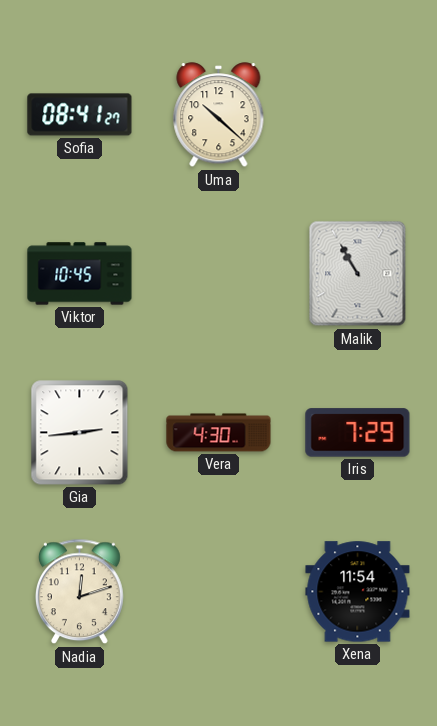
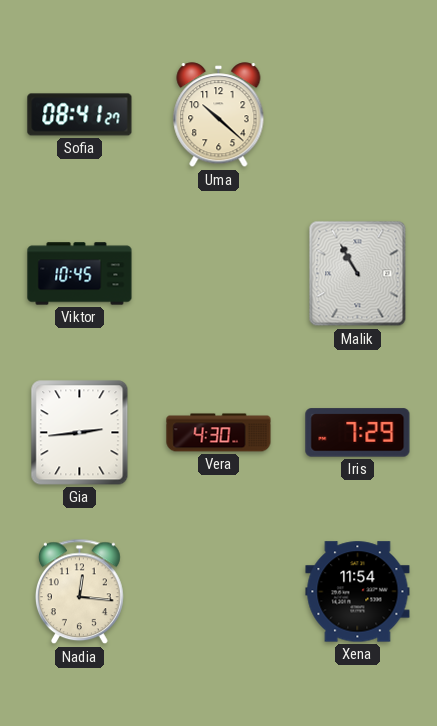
Nadia: 12:12 -> 12:16 (79, 592)
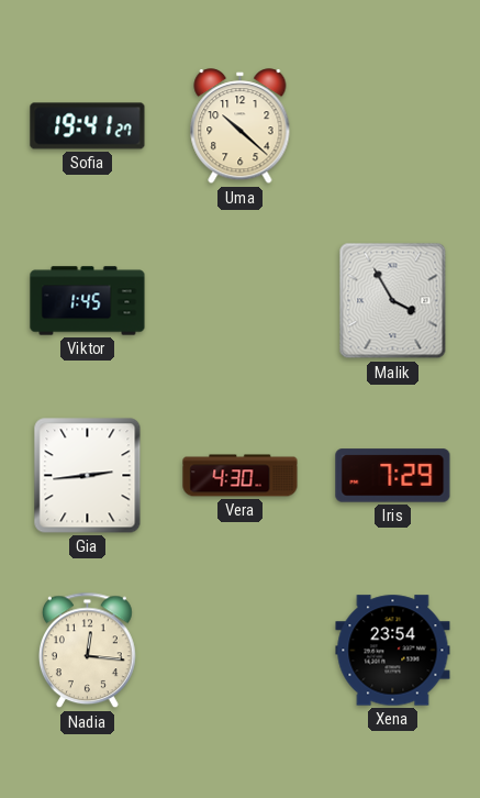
Sofia: 08:41 -> 19:41 (88, 126)
Viktor: 10:45 -> 1:45 (88, 301)
Malik: 10:55 -> 3:55 (393, 301)
Xena: 11:54 -> 23:54 (393, 651)
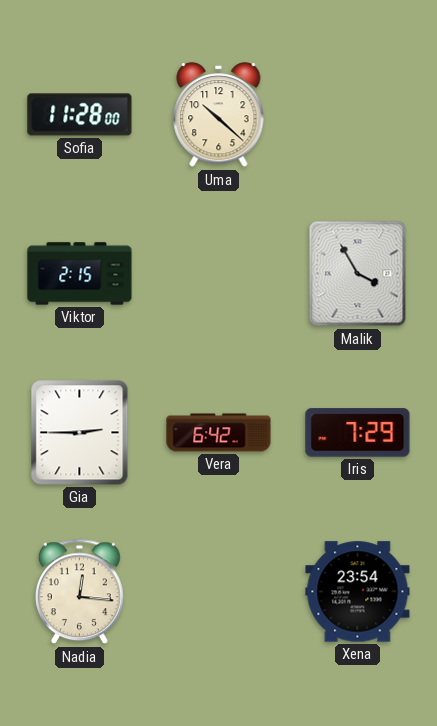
Sofia: 19:41 -> 11:28 (80, 115)
Viktor: 1:45 -> 2:15 (80, 274)
Gia: 2:44 -> 2:45 (80, 433)
Vera: 4:30 -> 6:42 (219, 433)
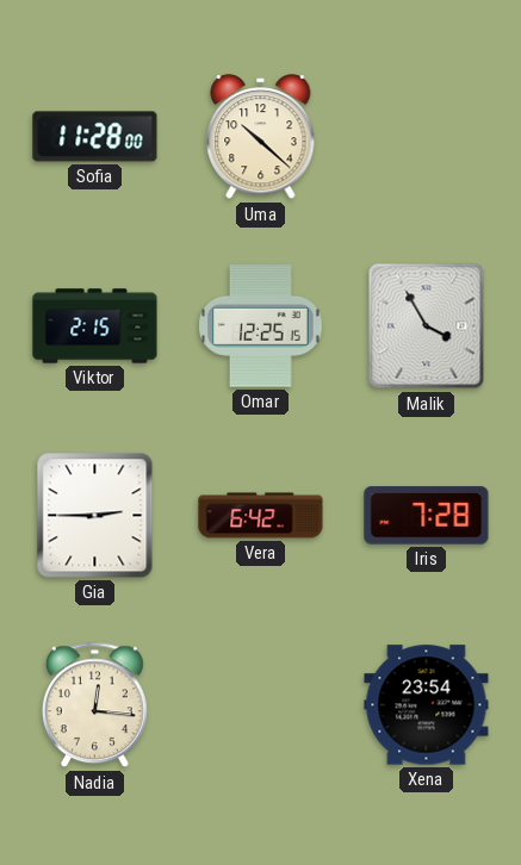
Omar: none -> 12:25 (261, 326)
Iris: 7:29 -> 7:28 (427, 516)
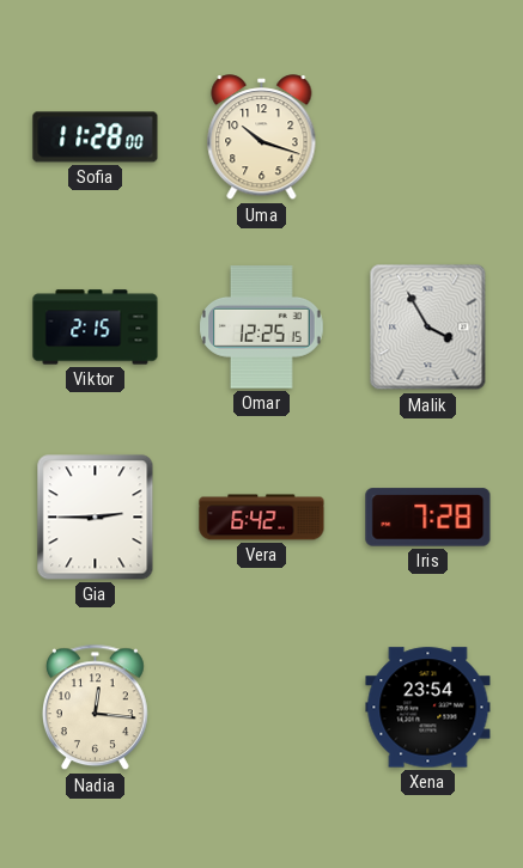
Uma: 10:22 -> 10:18 (262, 137)
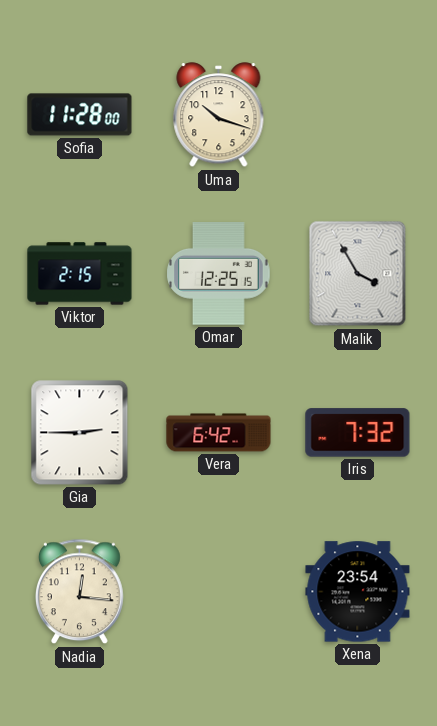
Iris: 7:28 -> 7:32 (358, 433)
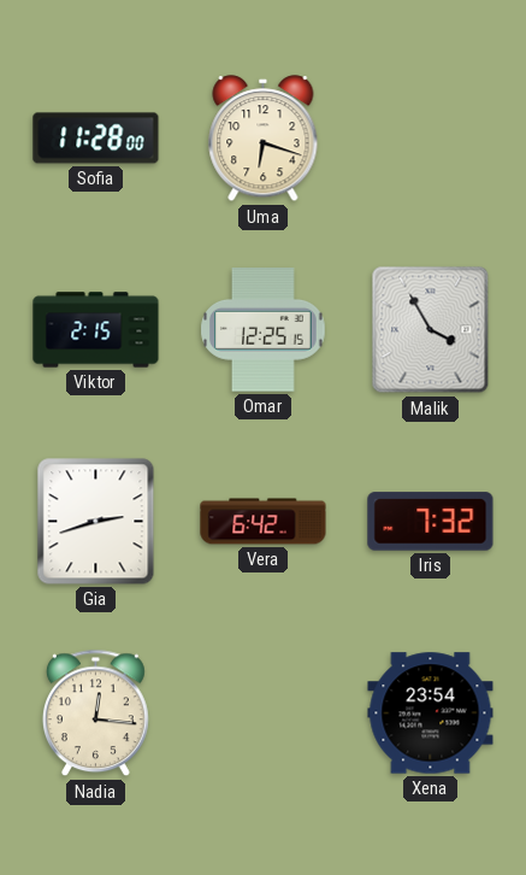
Uma: 10:18 -> 6:18 (264, 139)
Gia: 2:45 -> 2:42 (96, 522)
